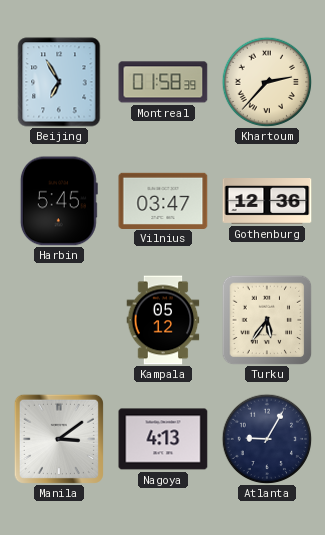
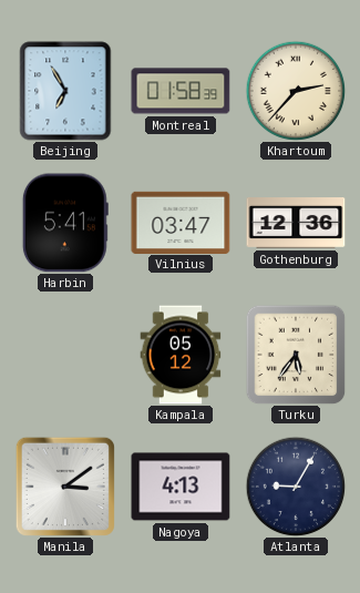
Harbin: 5:45 -> 5:41 (65, 223)
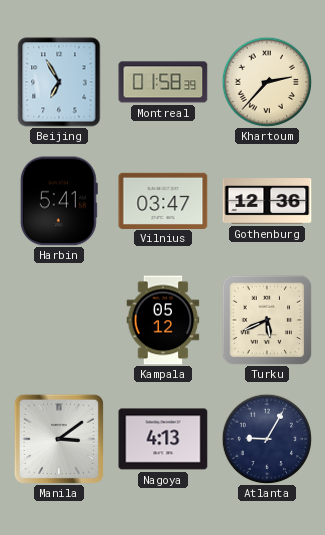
Turku: 5:36 -> 5:41 (267, 320)
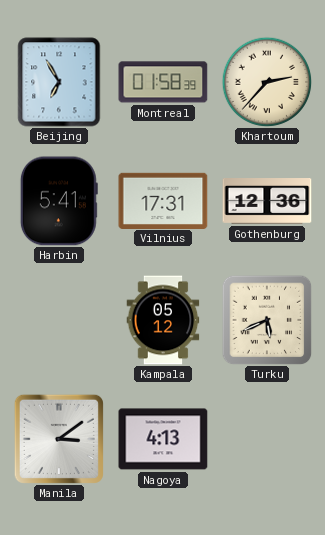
Vilnius: 03:47 -> 17:31 (163, 200)
Atlanta: 9:05 -> none (267, 439)
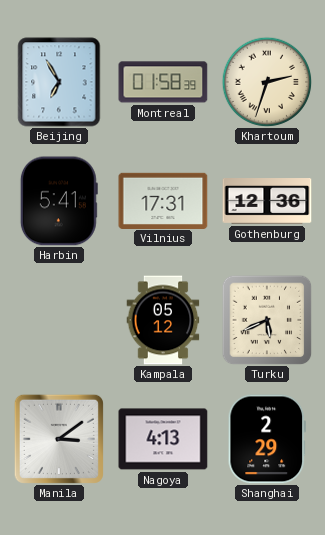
Khartoum: 2:37 -> 2:33 (267, 82)
Shanghai: none -> 2:29 (266, 439)
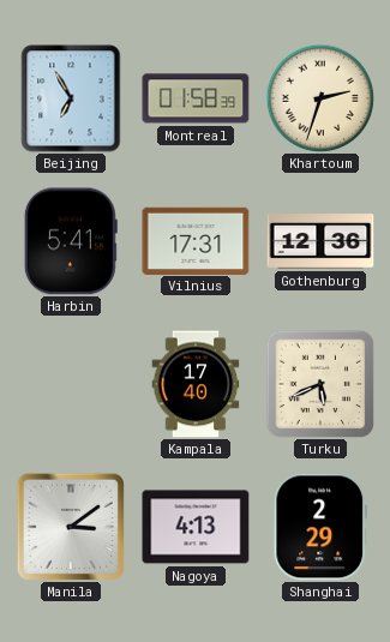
Kampala: 05:12 -> 17:40 (196, 384)
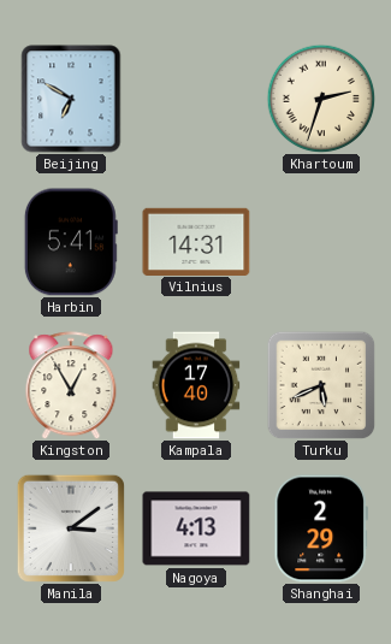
Beijing: 6:55 -> 6:50 (71, 99)
Montreal: 01:58 -> none (196, 98)
Vilnius: 17:31 -> 14:31 (196, 241)
Gothenburg: 12:36 -> none (320, 242)
Kingston: none -> 12:55 (71, 385)
